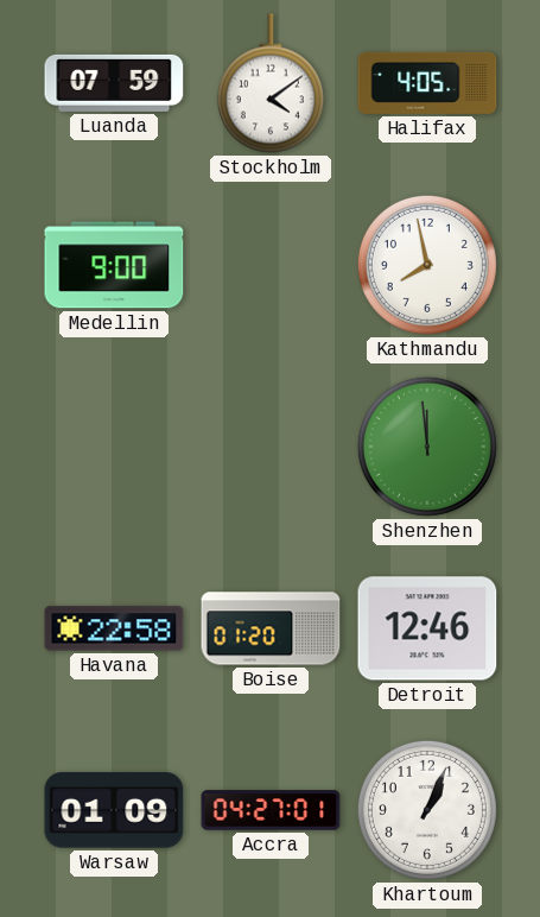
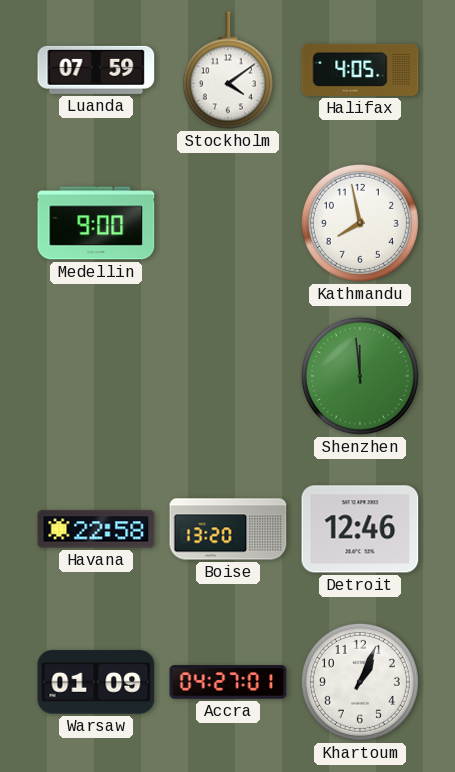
Boise: 01:20 -> 13:20 (228, 529)
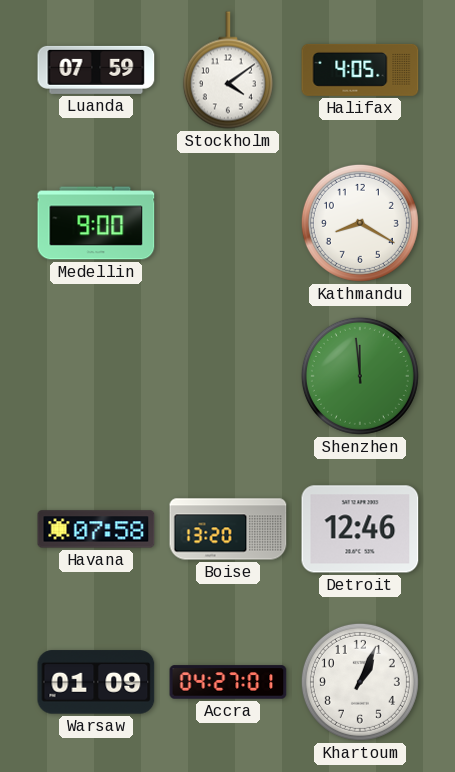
Kathmandu: 7:58 -> 8:20 (360, 223)
Havana: 22:58 -> 07:58 (96, 529)
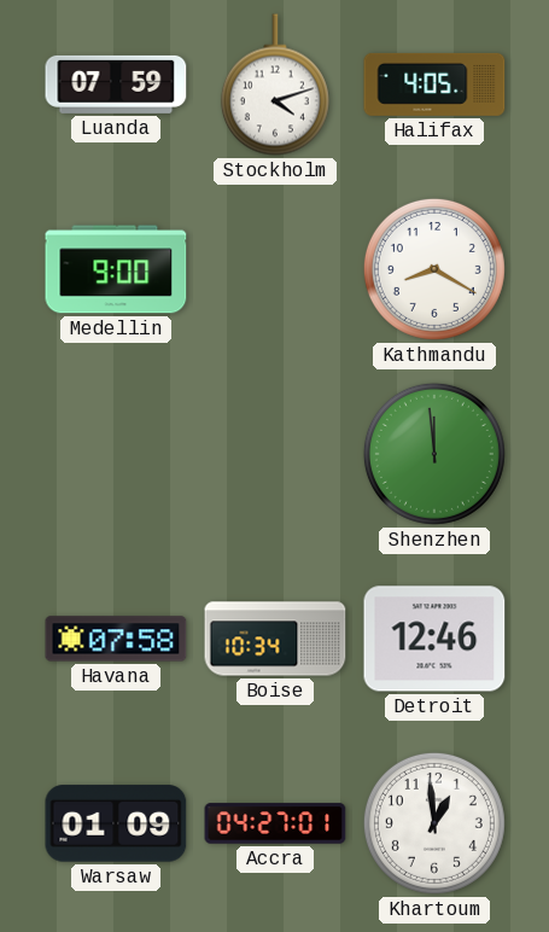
Stockholm: 4:09 -> 4:12 (275, 85)
Boise: 13:20 -> 10:34 (275, 639)
Khartoum: 1:04 -> 12:59 (434, 823)
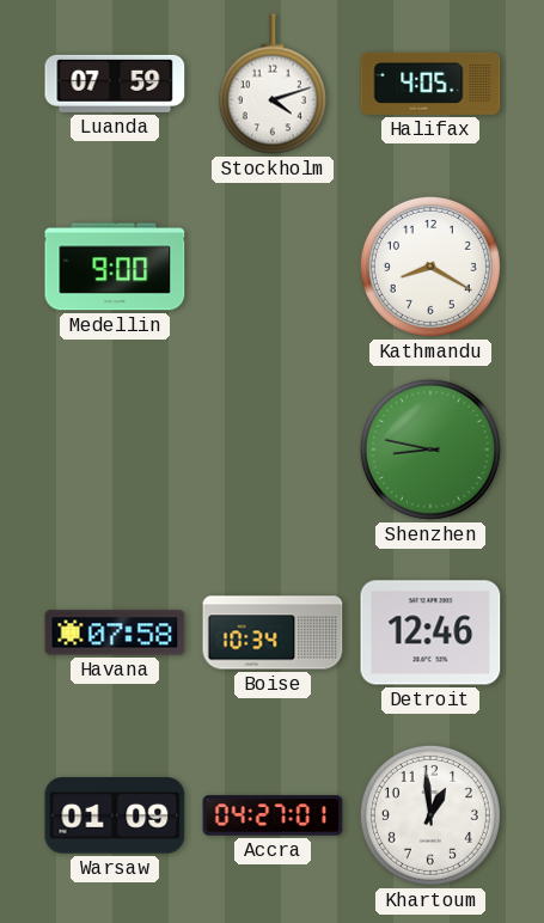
Shenzhen: 11:59 -> 8:47 (430, 450)
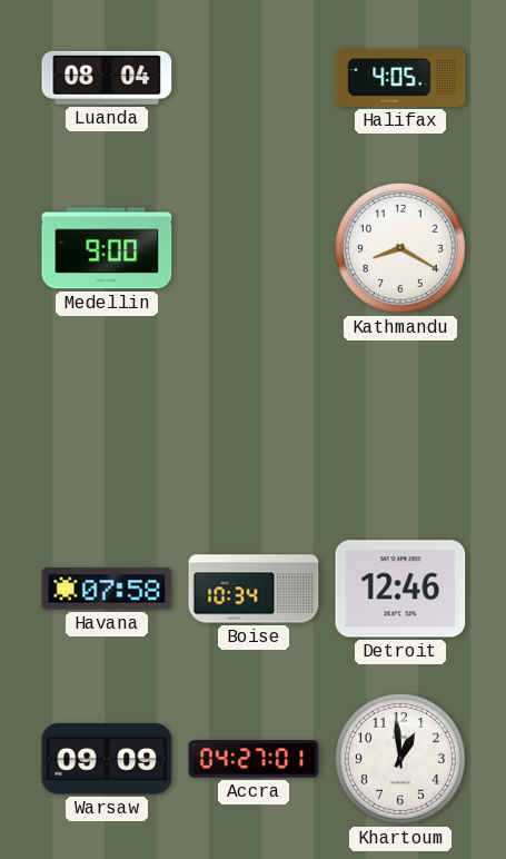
Luanda: 07:59 -> 08:04 (107, 78)
Stockholm: 4:12 -> none (273, 84)
Shenzhen: 8:47 -> none (430, 450)
Warsaw: 01:09 -> 09:09 (107, 759)
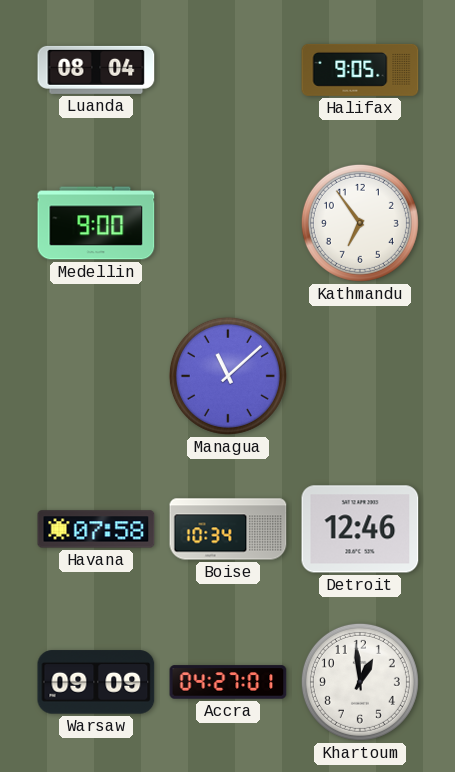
Halifax: 4:05 -> 9:05 (360, 70)
Kathmandu: 8:20 -> 6:54 (360, 223)
Managua: none -> 11:08 (228, 376)
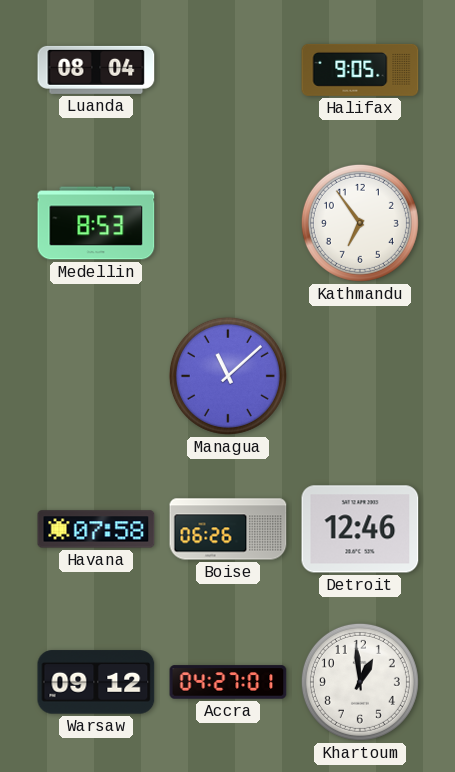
Medellin: 9:00 -> 8:53 (96, 223)
Boise: 10:34 -> 06:26 (228, 529)
Warsaw: 09:09 -> 09:12 (96, 682)
